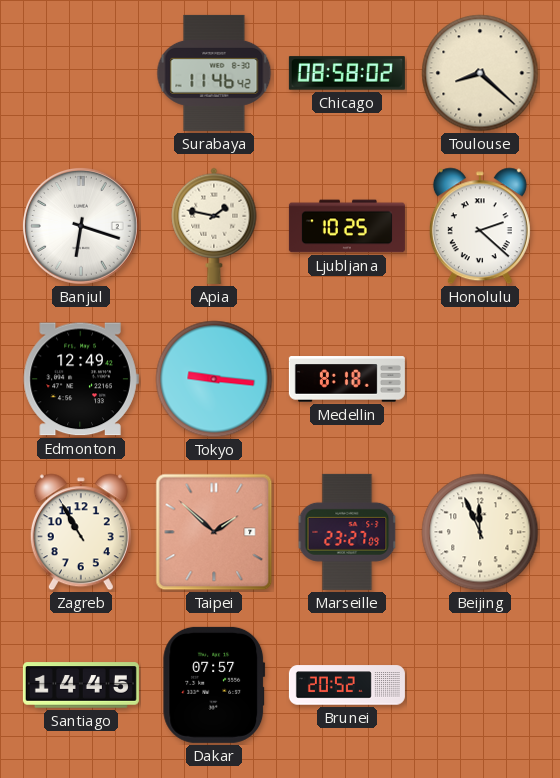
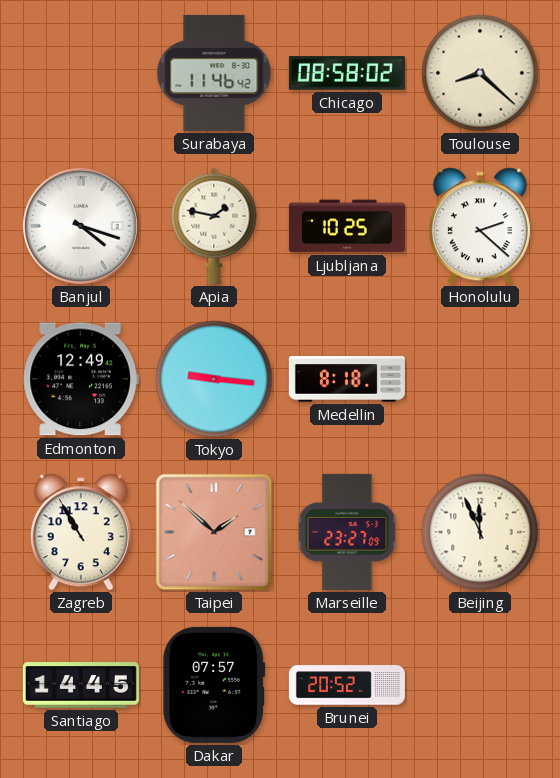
Banjul: 6:18 -> 4:18 (81, 226)
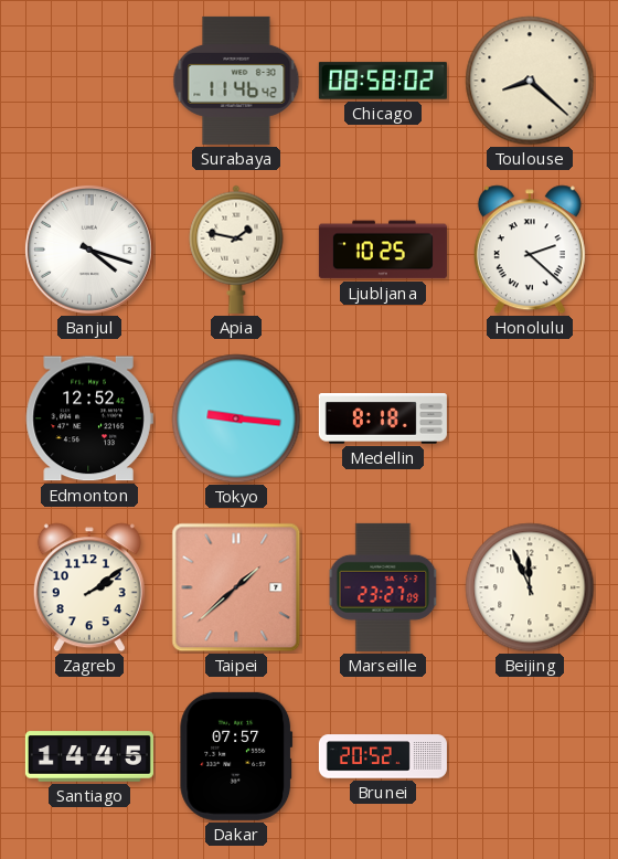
Edmonton: 12:49 -> 12:52 (89, 418)
Zagreb: 10:55 -> 2:09 (89, 587)
Taipei: 1:52 -> 1:38 (236, 587)
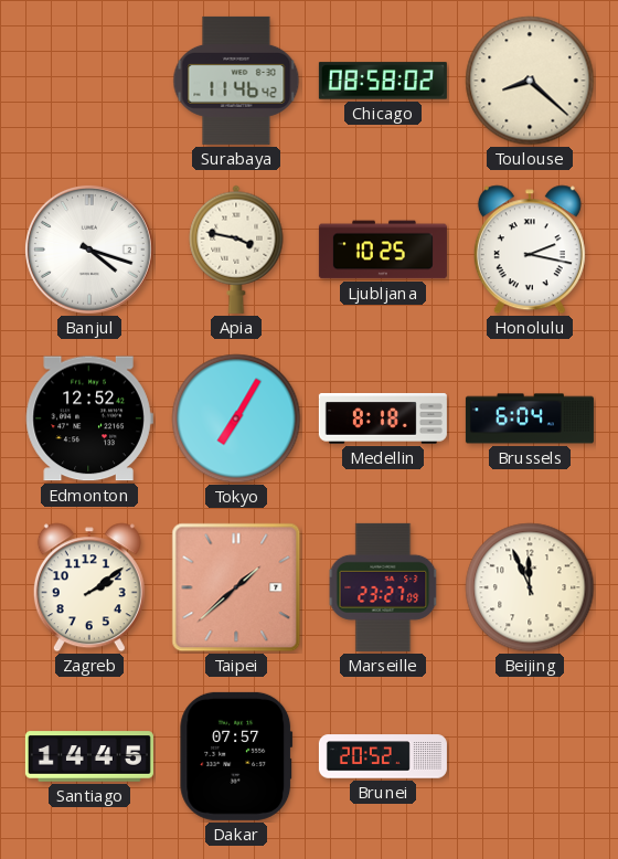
Apia: 1:47 -> 3:47 (236, 250)
Honolulu: 2:22 -> 2:17 (530, 250)
Tokyo: 9:16 -> 7:05 (236, 418)
Brussels: none -> 6:04 (530, 418)
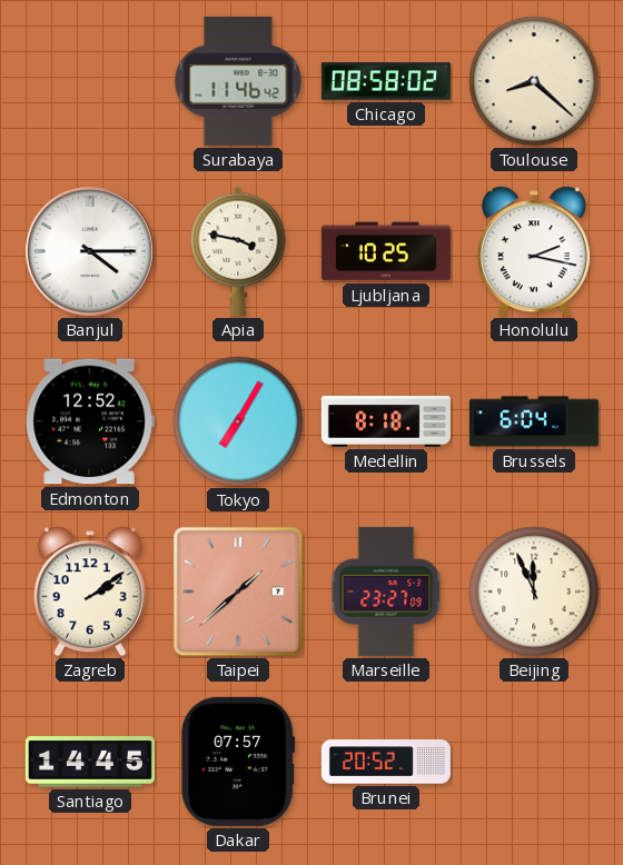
Banjul: 4:18 -> 4:15 (90, 251)
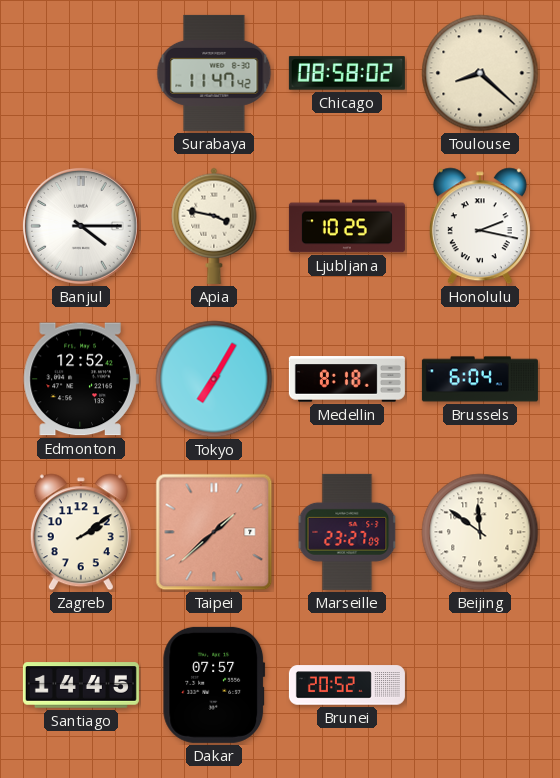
Surabaya: 11:46 -> 11:47 (214, 73)
Beijing: 11:56 -> 11:51 (480, 532)
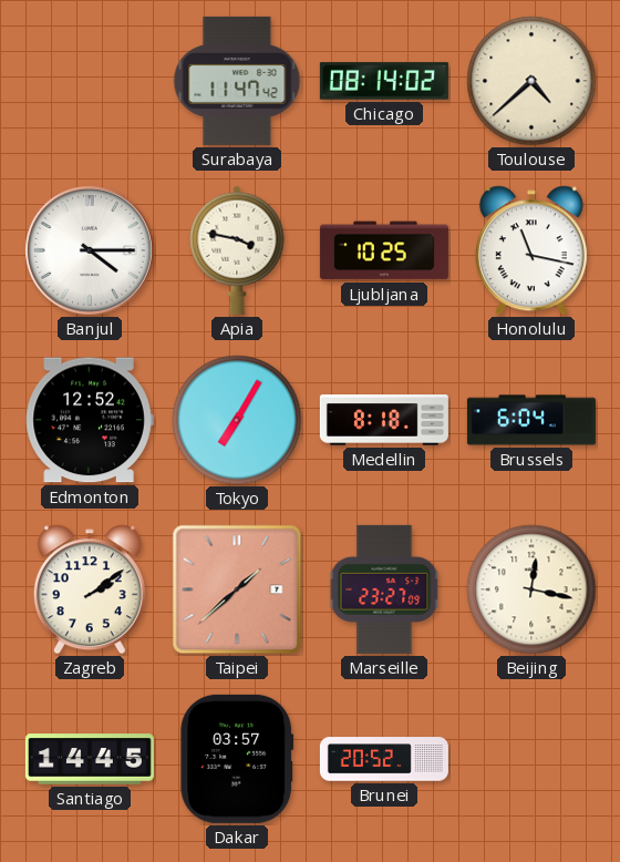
Chicago: 08:58 -> 08:14 (384, 81)
Toulouse: 8:22 -> 4:38 (531, 81)
Honolulu: 2:17 -> 11:17 (531, 250)
Beijing: 11:51 -> 12:17 (531, 589)
Dakar: 07:57 -> 03:57 (237, 759)
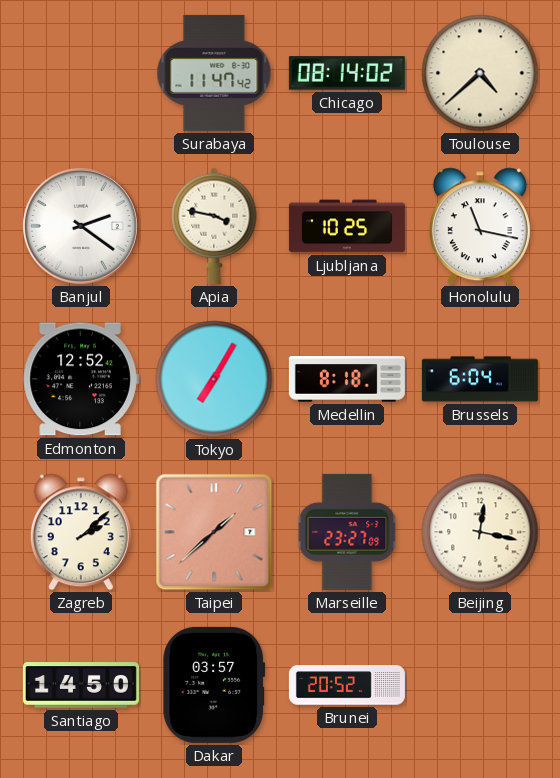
Banjul: 4:15 -> 2:21 (81, 226)
Zagreb: 2:09 -> 2:08 (81, 532)
Santiago: 14:45 -> 14:50 (81, 685)
